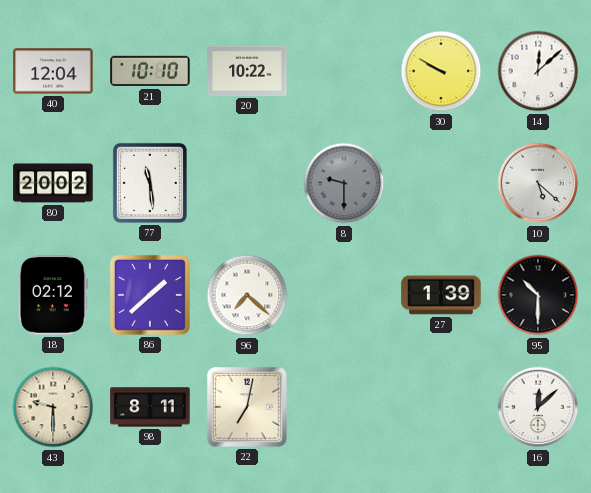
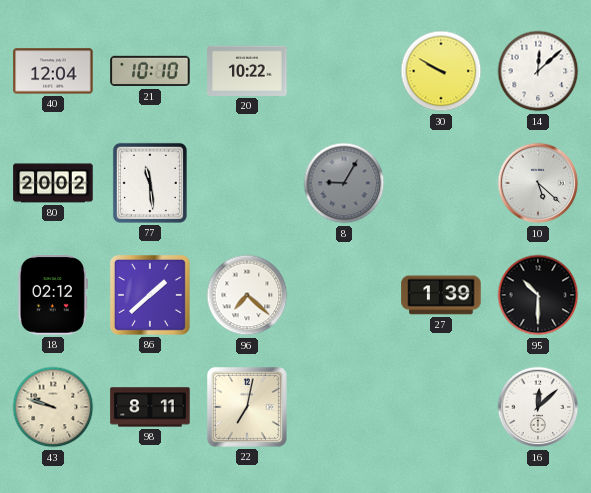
8: 9:30 -> 9:05 (344, 183)
43: 9:30 -> 9:48 (53, 407)
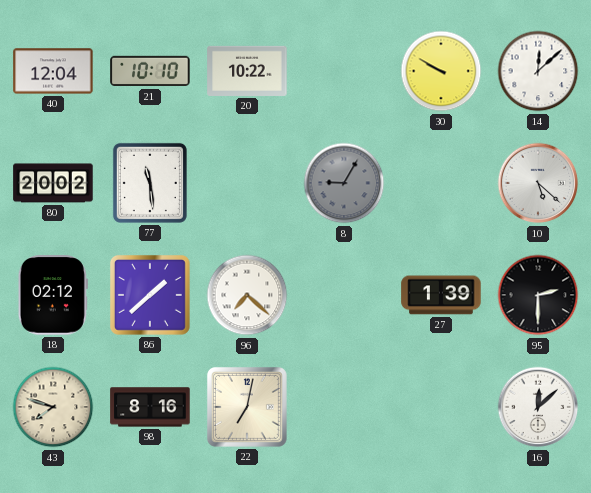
95: 10:30 -> 2:30 (538, 295)
43: 9:48 -> 7:48 (53, 407)
98: 8:11 -> 8:16 (150, 407)
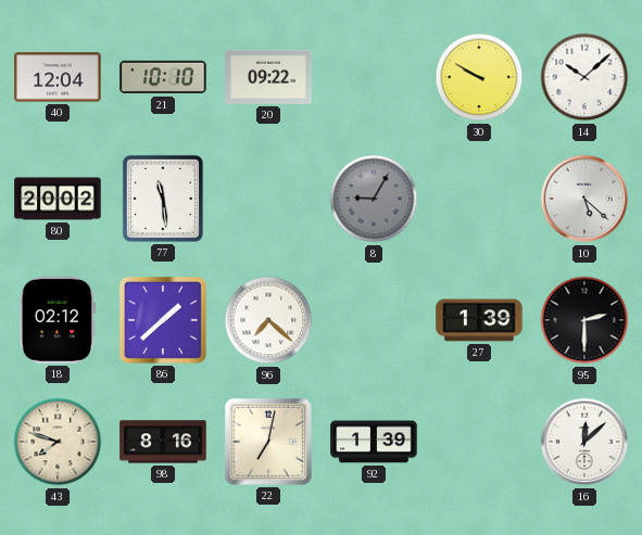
20: 10:22 -> 09:22 (268, 77)
14: 12:08 -> 10:08 (584, 77)
92: none -> 1:39 (374, 442)
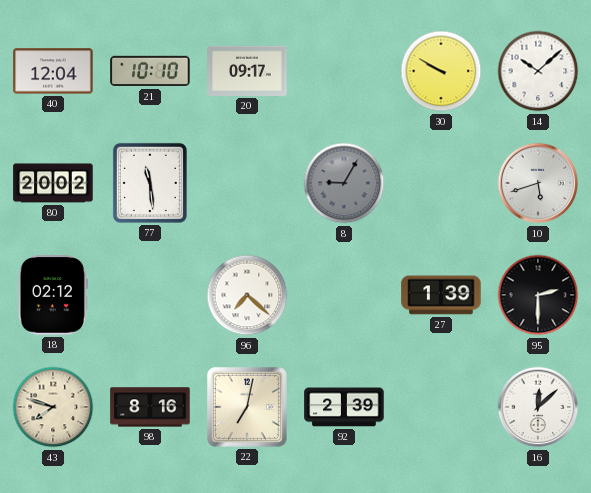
20: 09:22 -> 09:17 (247, 71)
10: 5:22 -> 5:42 (538, 183)
86: 1:38 -> none (163, 320)
92: 1:39 -> 2:39 (344, 407)
